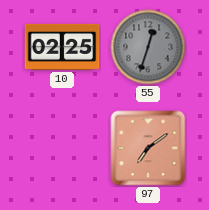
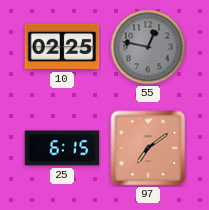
55: 12:33 -> 12:47 (148, 47)
25: none -> 6:15 (62, 148)
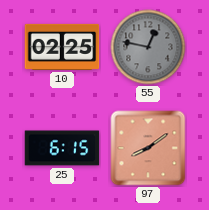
97: 7:09 -> 8:09 (148, 148)
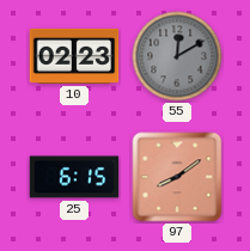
10: 02:25 -> 02:23 (74, 56)
55: 12:47 -> 12:10 (177, 56)
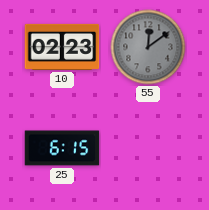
55: 12:10 -> 12:09 (148, 47)
97: 8:09 -> none (177, 177)
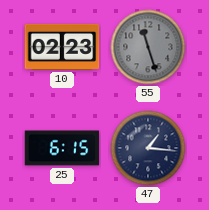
55: 12:09 -> 11:27 (148, 47)
47: none -> 1:16 (148, 148)
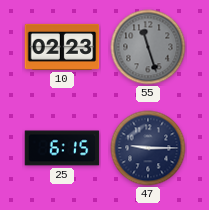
47: 1:16 -> 9:15 (148, 148)
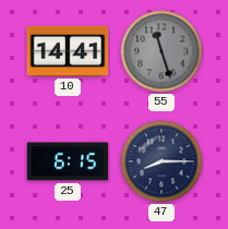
10: 02:23 -> 14:41 (68, 51)
47: 9:15 -> 8:15 (161, 161)
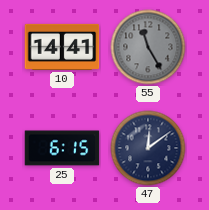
55: 11:27 -> 11:25 (148, 47)
47: 8:15 -> 12:09 (148, 148)
